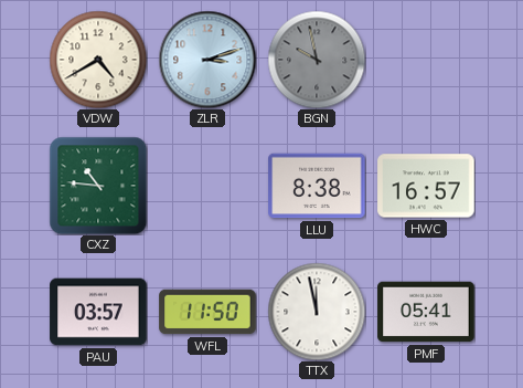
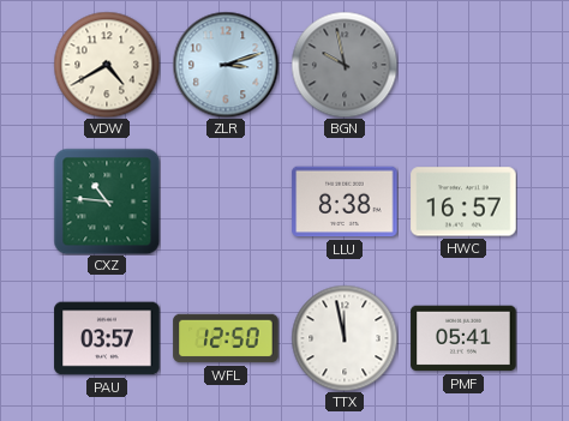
WFL: 11:50 -> 12:50 (226, 338)
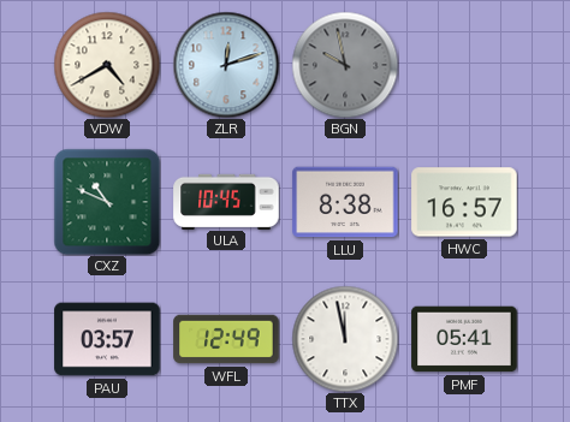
ZLR: 3:12 -> 12:12 (226, 65)
CXZ: 10:46 -> 10:49 (107, 202)
ULA: none -> 10:45 (226, 201)
WFL: 12:50 -> 12:49 (226, 339)
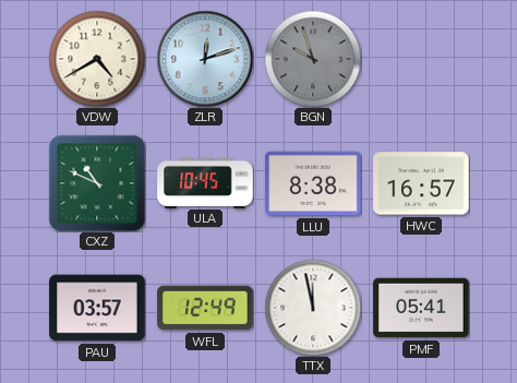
BGN: 9:58 -> 9:57 (313, 59)
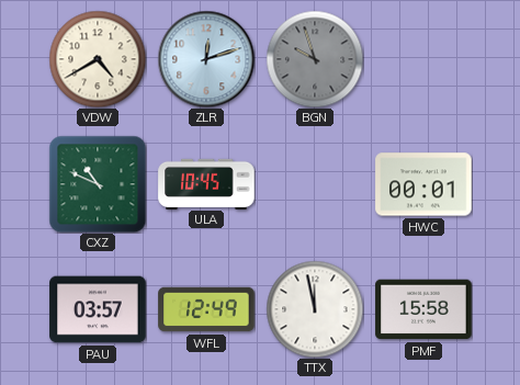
LLU: 8:38 -> none (313, 183)
HWC: 16:57 -> 00:01 (423, 184)
PMF: 05:41 -> 15:58 (423, 309)
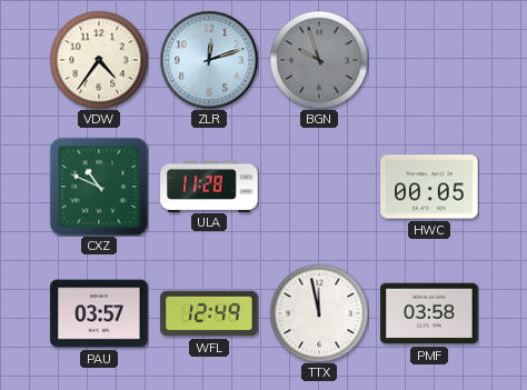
VDW: 4:40 -> 4:36 (99, 60)
ULA: 10:45 -> 11:28 (209, 186)
HWC: 00:01 -> 00:05 (429, 187)
PMF: 15:58 -> 03:58 (429, 313)
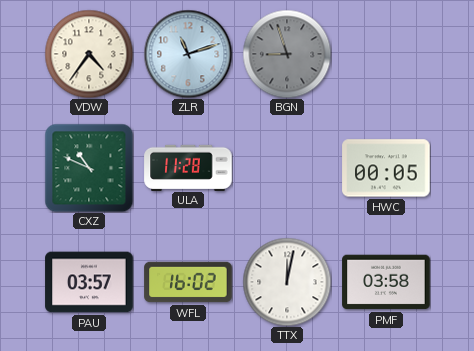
ZLR: 12:12 -> 11:12 (188, 54)
BGN: 9:57 -> 8:57 (287, 54)
WFL: 12:49 -> 16:02 (188, 282)
TTX: 11:58 -> 12:02 (287, 282)
